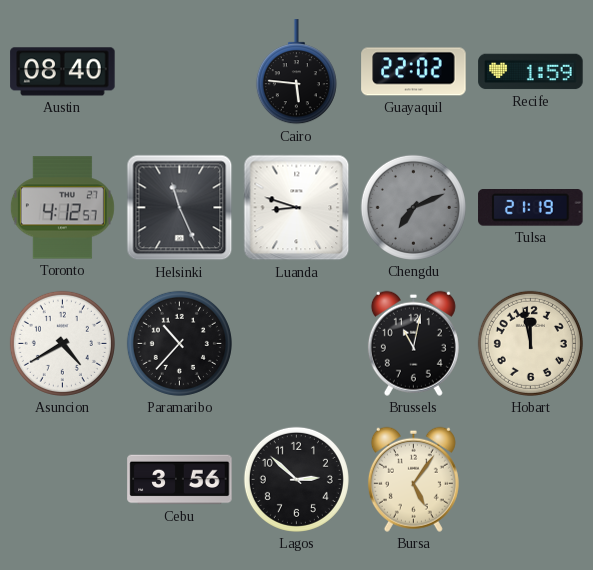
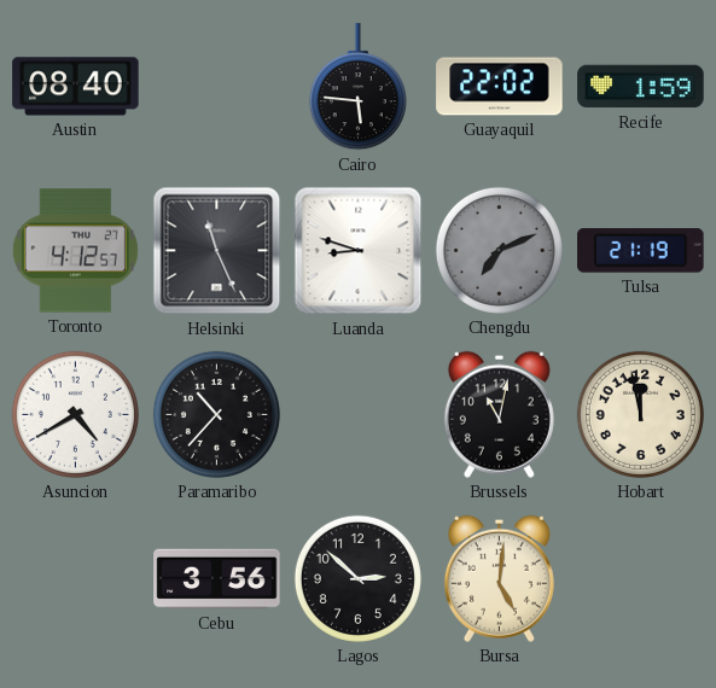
Bursa: 5:06 -> 5:01 (499, 578)
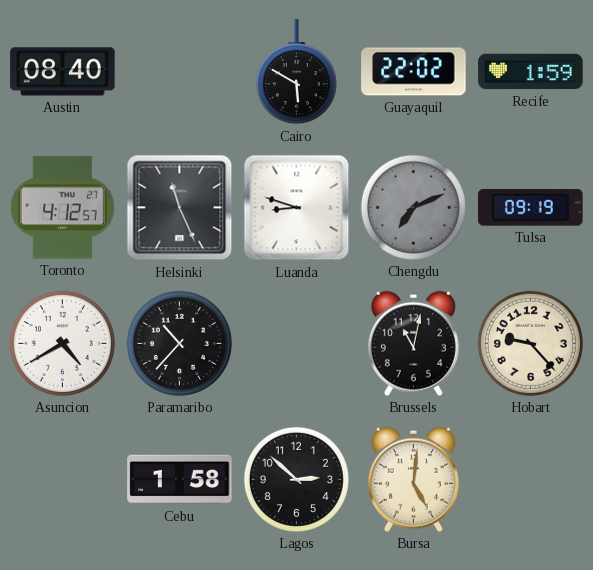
Cairo: 5:46 -> 5:50 (296, 72)
Tulsa: 21:19 -> 09:19 (531, 208)
Hobart: 11:58 -> 9:23 (530, 343)
Cebu: 3:56 -> 1:58 (180, 480)
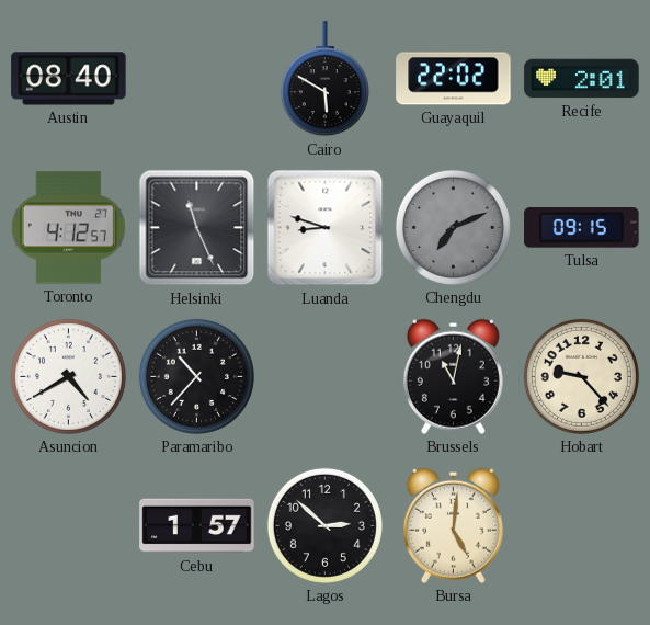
Recife: 1:59 -> 2:01 (582, 79)
Tulsa: 09:19 -> 09:15 (582, 228)
Cebu: 1:58 -> 1:57 (197, 526)
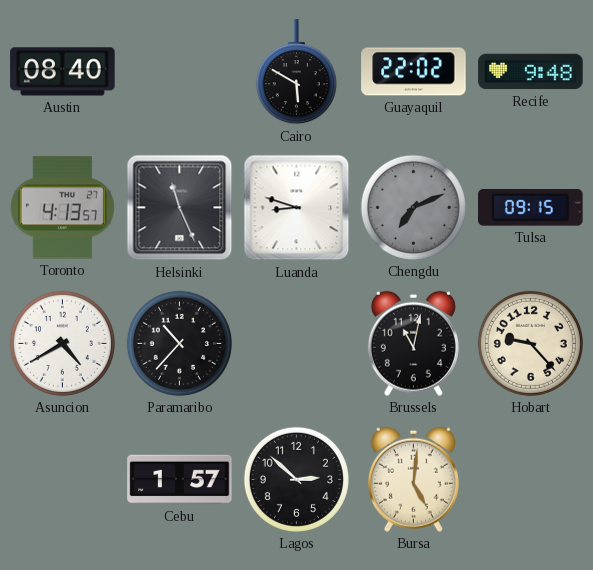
Recife: 2:01 -> 9:48 (531, 72)
Toronto: 4:12 -> 4:13 (62, 208)
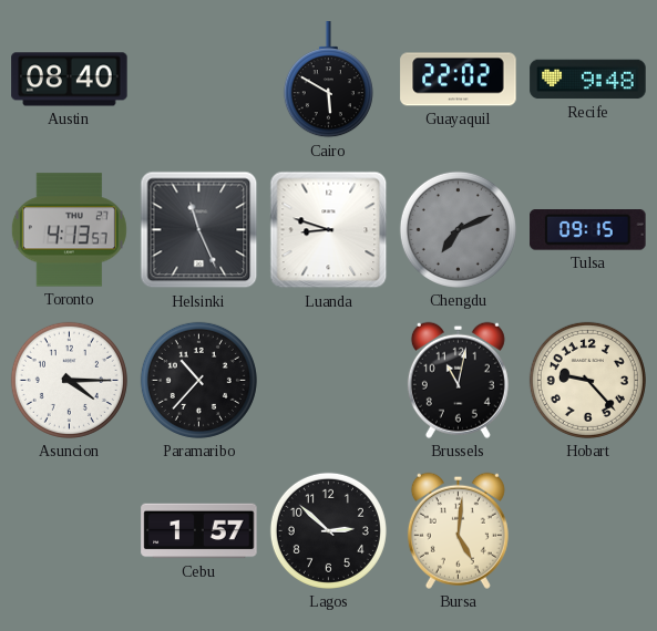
Asuncion: 4:40 -> 4:15 (69, 380)
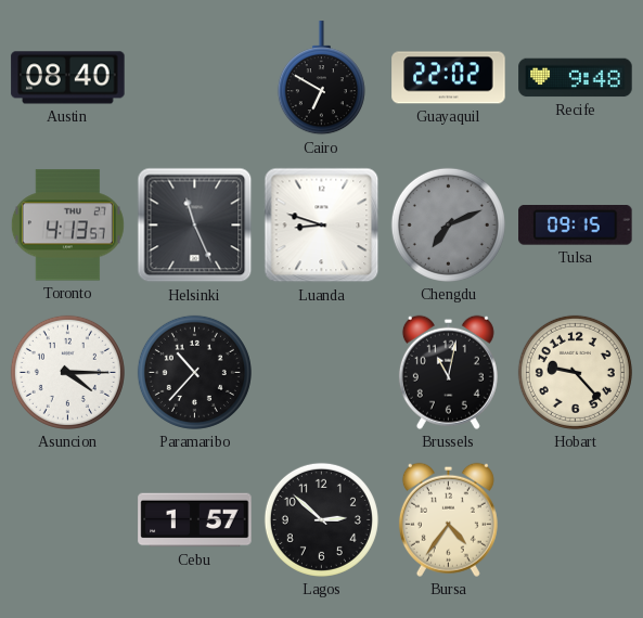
Cairo: 5:50 -> 6:50 (321, 78)
Bursa: 5:01 -> 4:36 (448, 519)
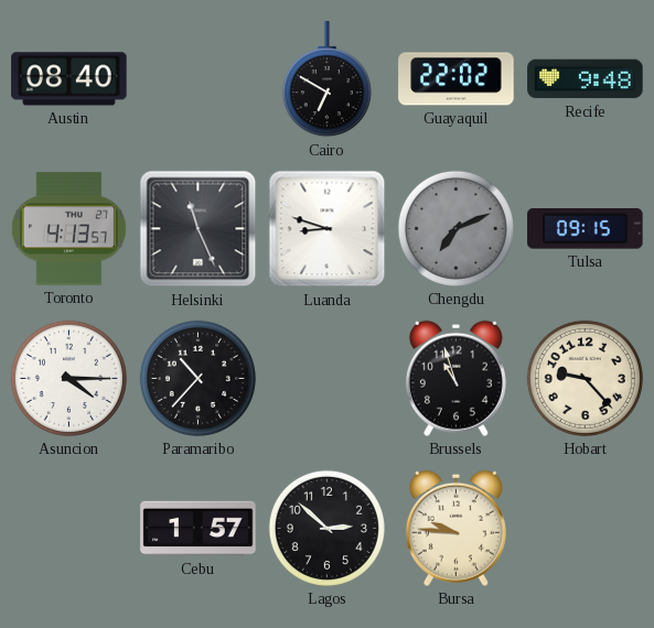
Brussels: 11:02 -> 10:57 (455, 378)
Bursa: 4:36 -> 9:46 (455, 528)
